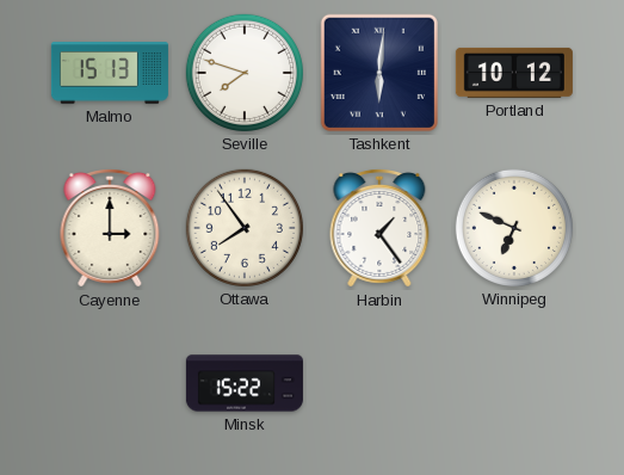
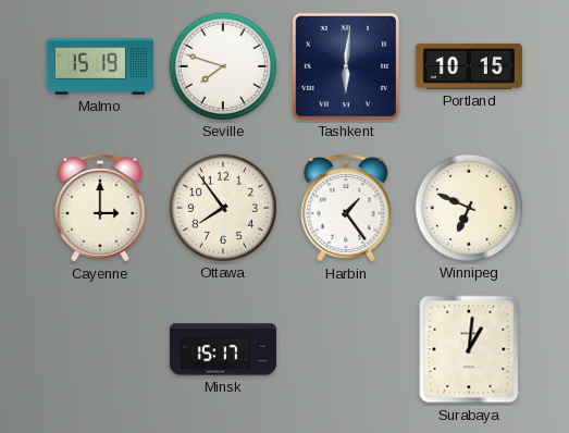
Malmo: 15:13 -> 15:19 (100, 66)
Portland: 10:12 -> 10:15 (469, 66)
Minsk: 15:22 -> 15:17 (223, 349)
Surabaya: none -> 1:01 (469, 349)
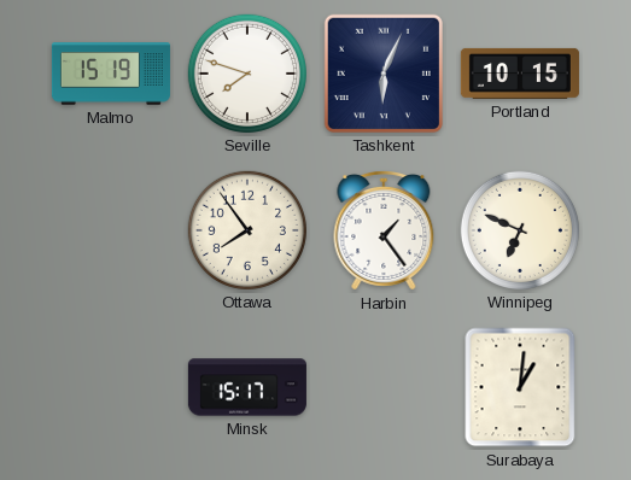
Tashkent: 6:01 -> 6:04 (384, 74)
Cayenne: 3:00 -> none (100, 209)
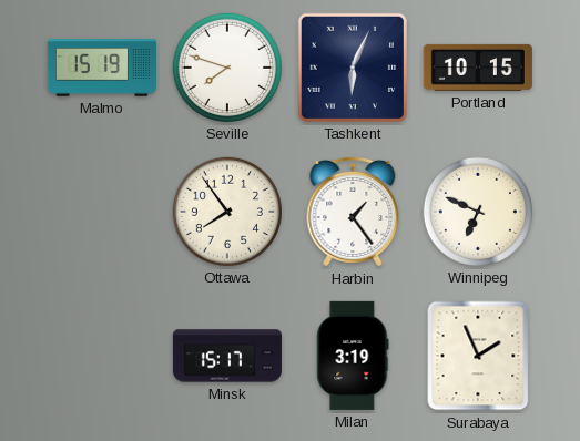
Milan: none -> 3:19 (353, 356)
Surabaya: 1:01 -> 1:56 (478, 356)
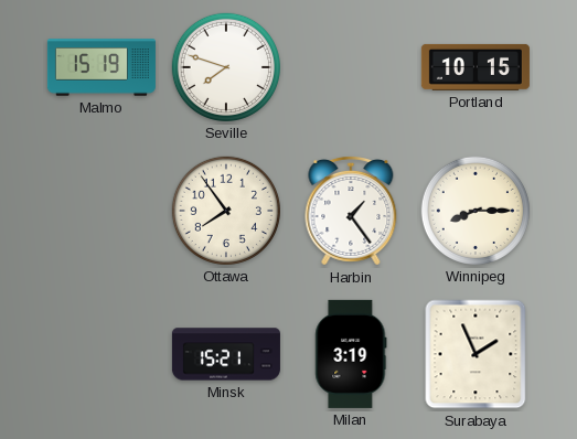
Tashkent: 6:04 -> none (353, 68)
Winnipeg: 6:49 -> 8:15 (476, 211)
Minsk: 15:17 -> 15:21 (226, 354)
